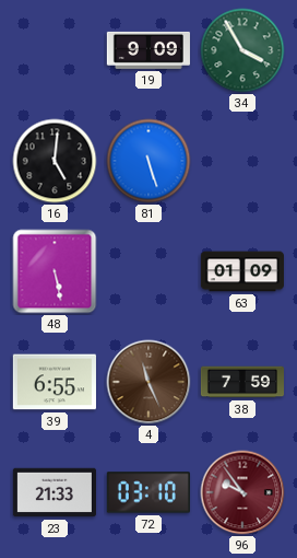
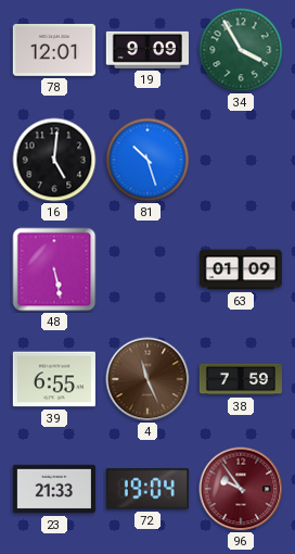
78: none -> 12:01 (54, 50)
81: 5:27 -> 10:27 (147, 160)
72: 03:10 -> 19:04 (147, 489)
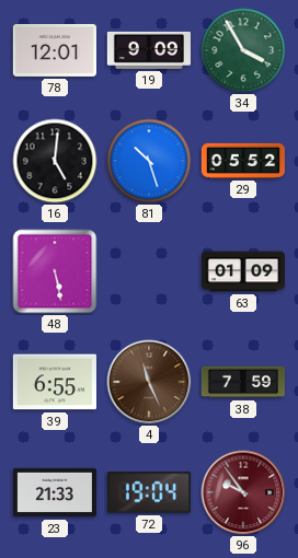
29: none -> 05:52 (243, 161)
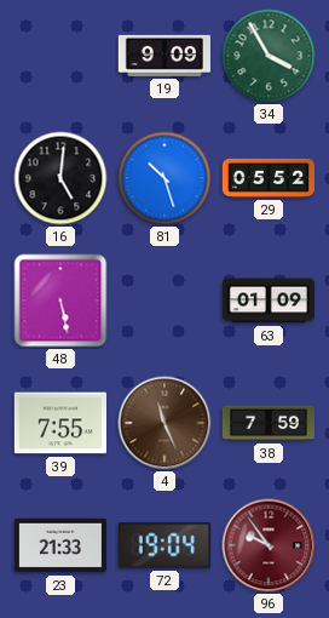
78: 12:01 -> none (55, 50)
39: 6:55 -> 7:55 (60, 423)
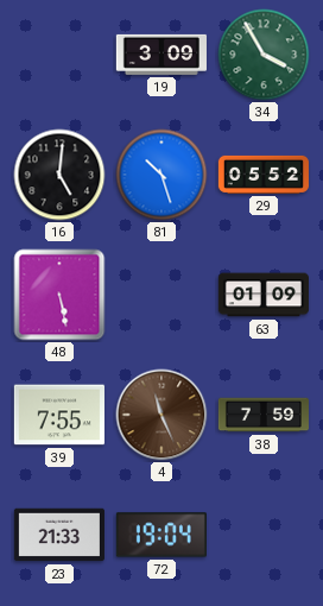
19: 9:09 -> 3:09 (161, 55)
96: 9:54 -> none (269, 545)
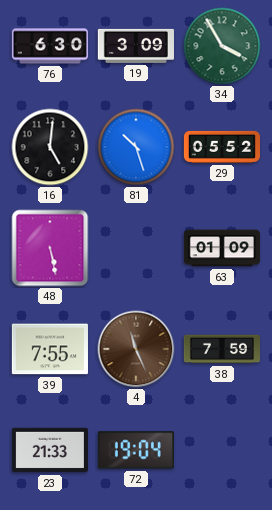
76: none -> 6:30 (50, 46)
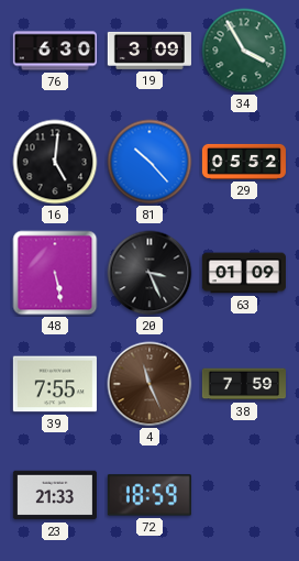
81: 10:27 -> 10:23 (149, 162)
20: none -> 3:26 (149, 273)
72: 19:04 -> 18:59 (149, 495)
